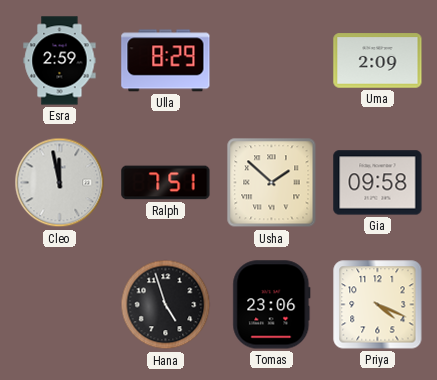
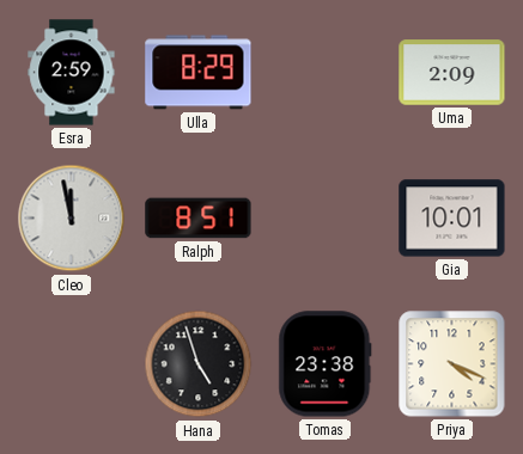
Ralph: 7:51 -> 8:51 (199, 219)
Usha: 1:52 -> none (272, 183)
Gia: 09:58 -> 10:01 (452, 219)
Tomas: 23:06 -> 23:38 (326, 364)
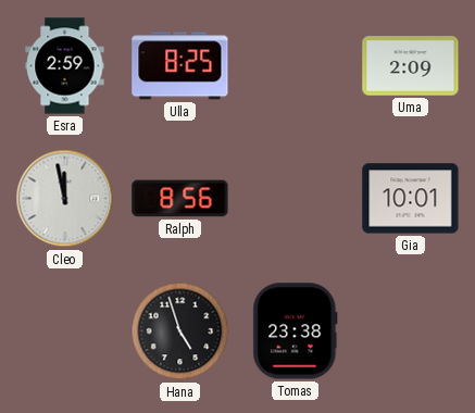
Ulla: 8:29 -> 8:25 (180, 66)
Ralph: 8:51 -> 8:56 (180, 199)
Priya: 4:19 -> none (452, 364)
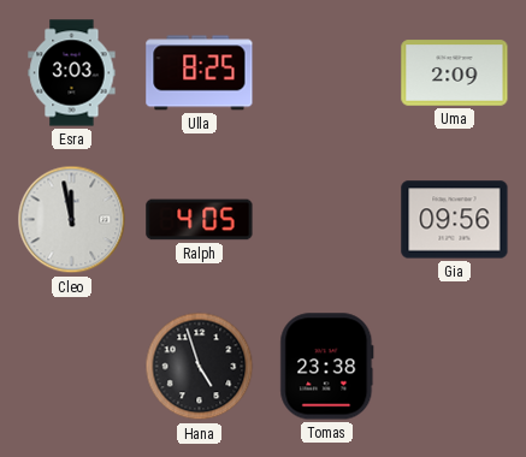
Esra: 2:59 -> 3:03 (72, 73)
Ralph: 8:56 -> 4:05 (200, 220)
Gia: 10:01 -> 09:56 (455, 220)
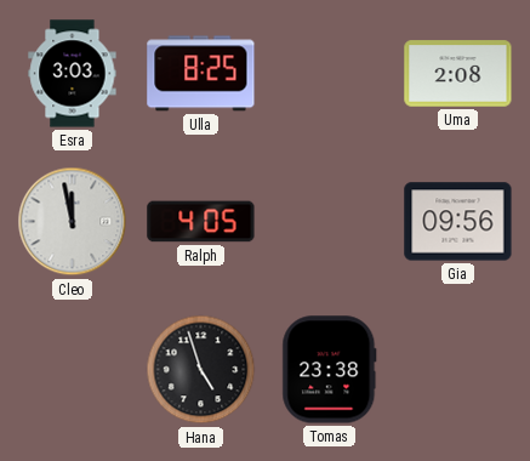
Uma: 2:09 -> 2:08 (458, 74)
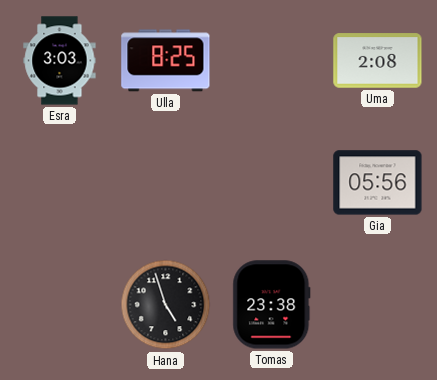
Cleo: 11:58 -> none (73, 222)
Ralph: 4:05 -> none (201, 222)
Gia: 09:56 -> 05:56 (378, 183)
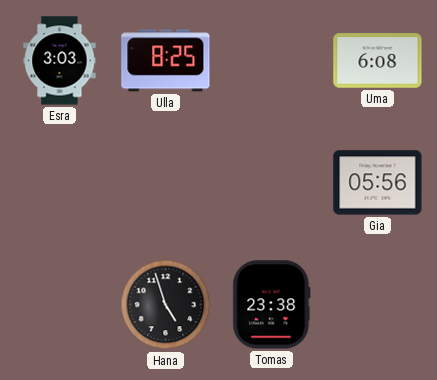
Uma: 2:08 -> 6:08 (378, 61)
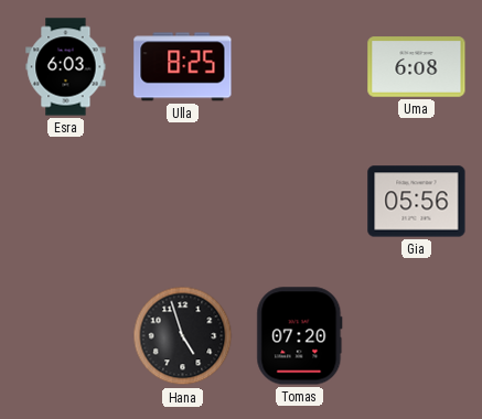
Esra: 3:03 -> 6:03 (66, 67)
Tomas: 23:38 -> 07:20 (300, 336)
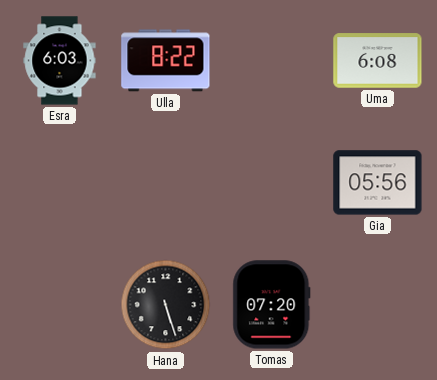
Ulla: 8:25 -> 8:22 (166, 61)
Hana: 4:57 -> 5:27 (166, 305)
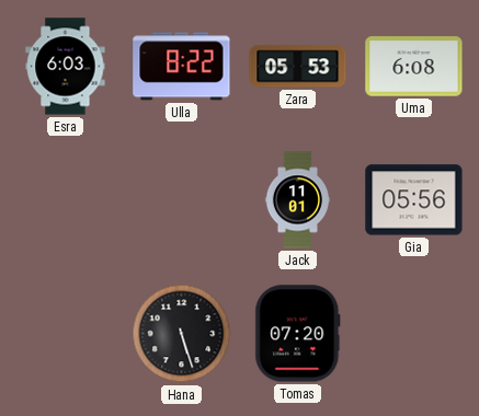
Zara: none -> 05:53 (298, 67)
Jack: none -> 11:01 (297, 200)
